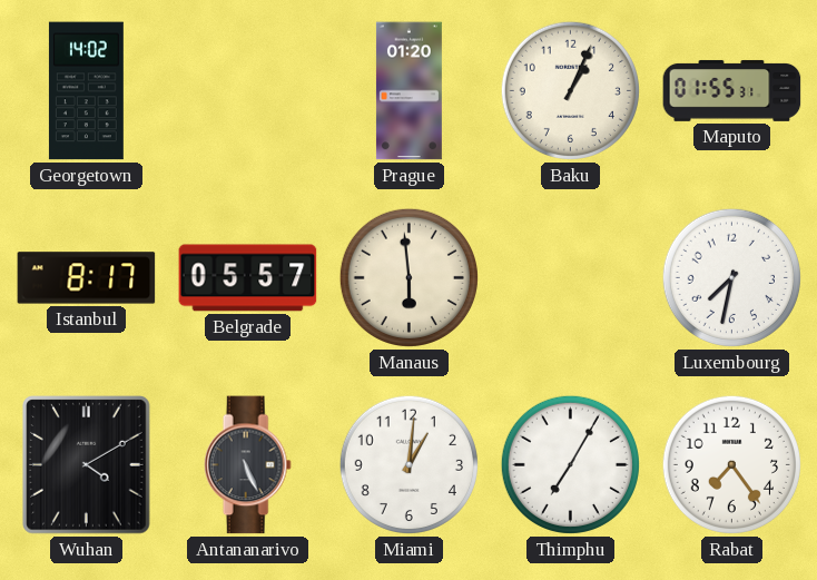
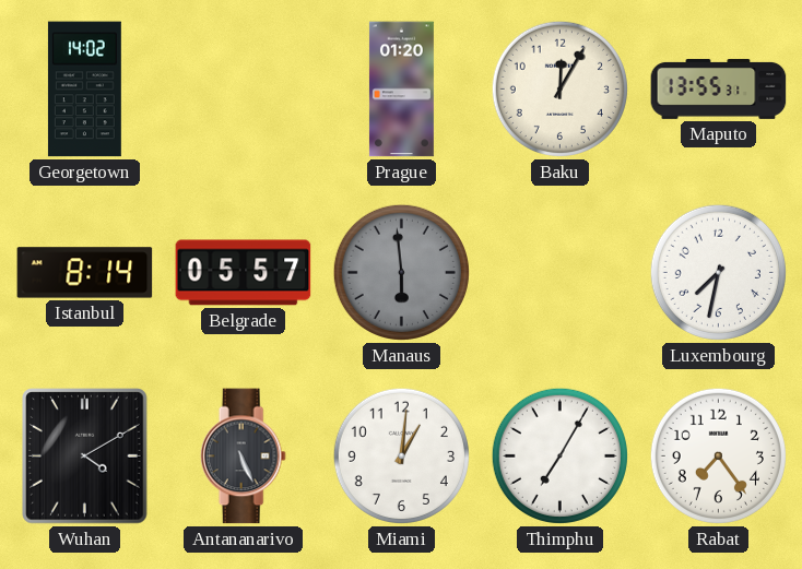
Baku: 1:04 -> 12:05 (559, 88)
Maputo: 01:55 -> 13:55 (719, 90)
Istanbul: 8:17 -> 8:14 (85, 273)
Manaus dial: cream -> grey (401, 272)
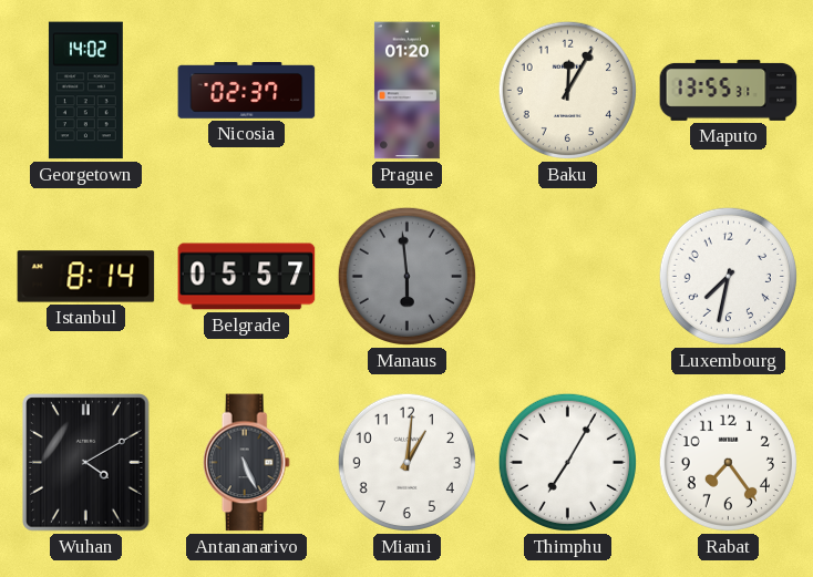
Nicosia: none -> 02:37 (247, 91)
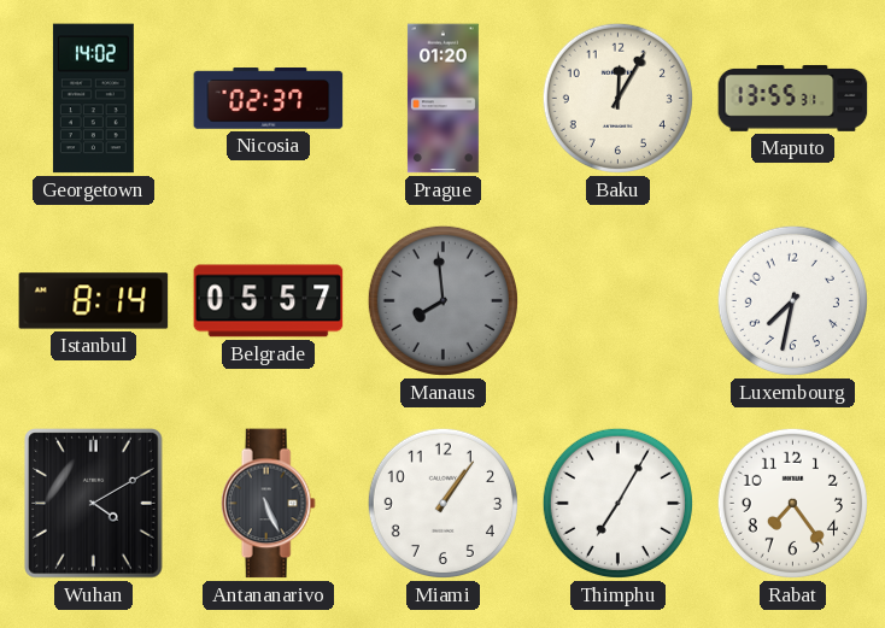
Manaus: 5:59 -> 7:59 (443, 300)
Miami: 1:01 -> 1:06 (443, 503)
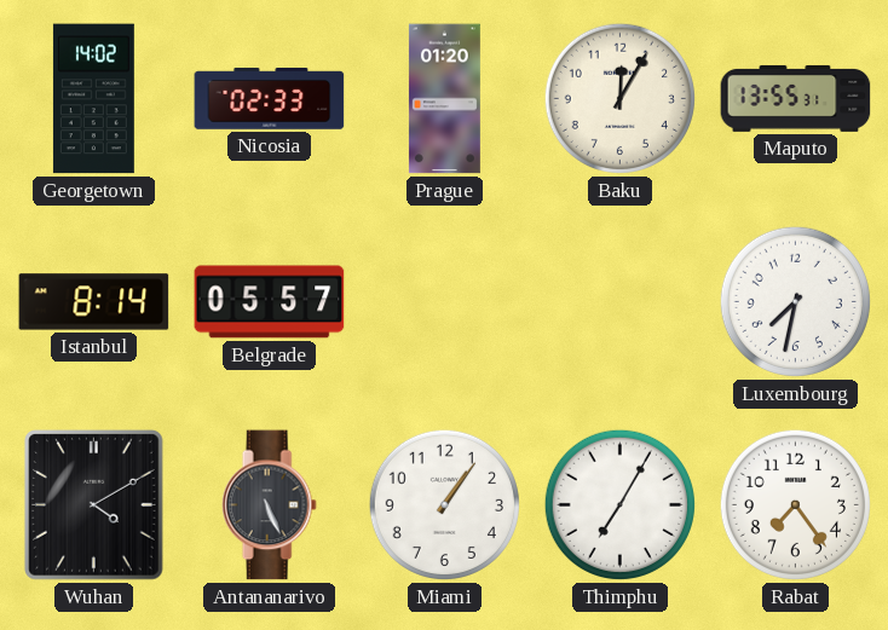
Nicosia: 02:37 -> 02:33 (270, 99)
Manaus: 7:59 -> none (443, 300)
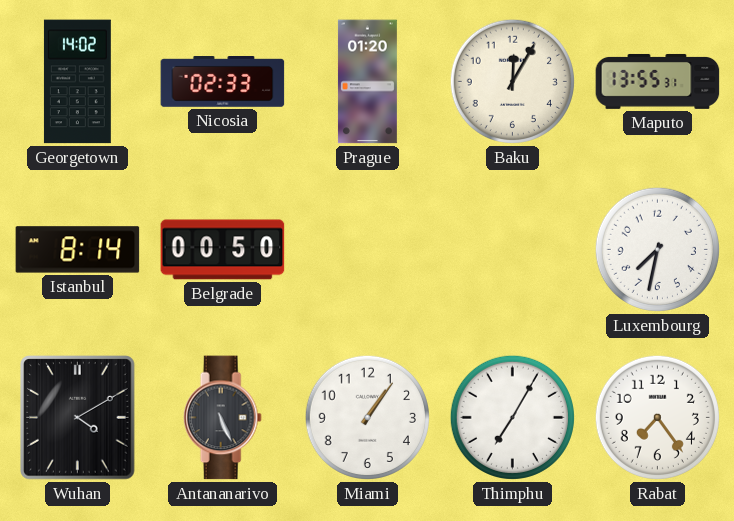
Belgrade: 05:57 -> 00:50 (223, 250)
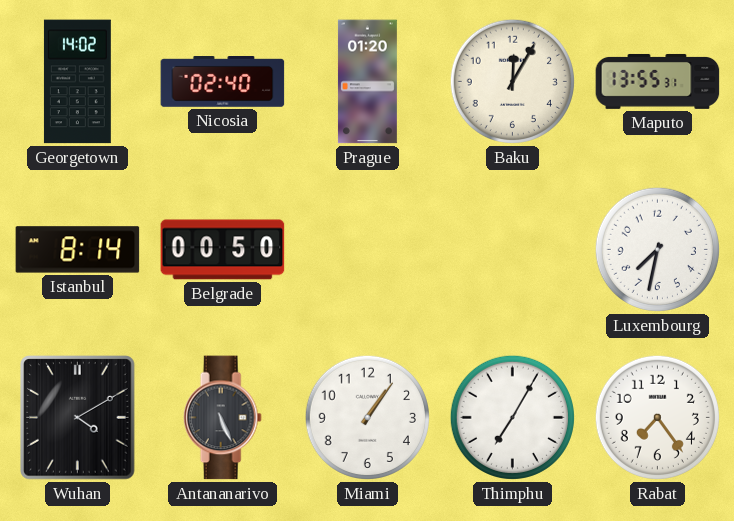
Nicosia: 02:33 -> 02:40 (223, 82)
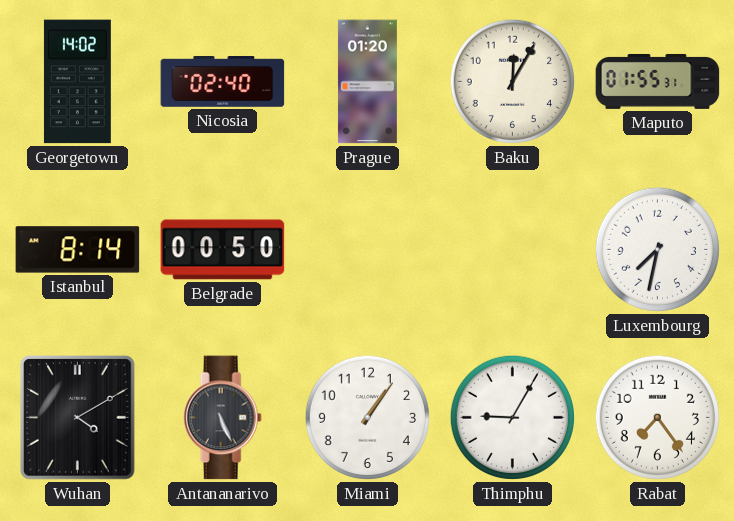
Maputo: 13:55 -> 01:55 (658, 82)
Thimphu: 7:05 -> 9:05 (512, 417)
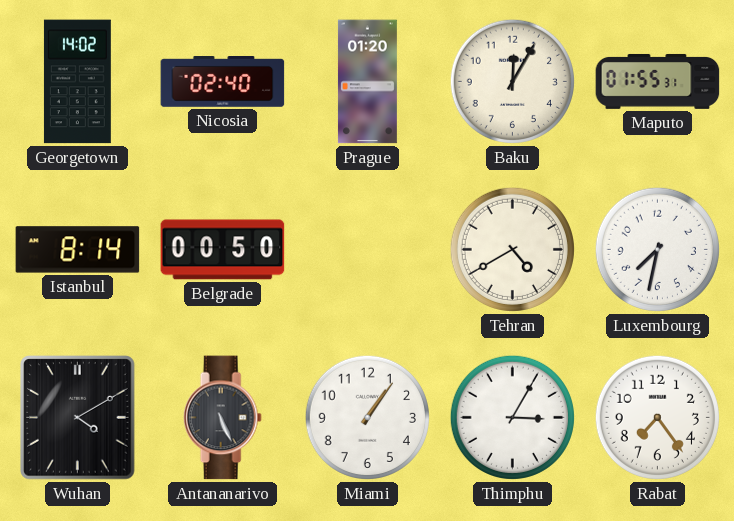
Tehran: none -> 4:40 (512, 249)
Thimphu: 9:05 -> 3:05 (512, 417)
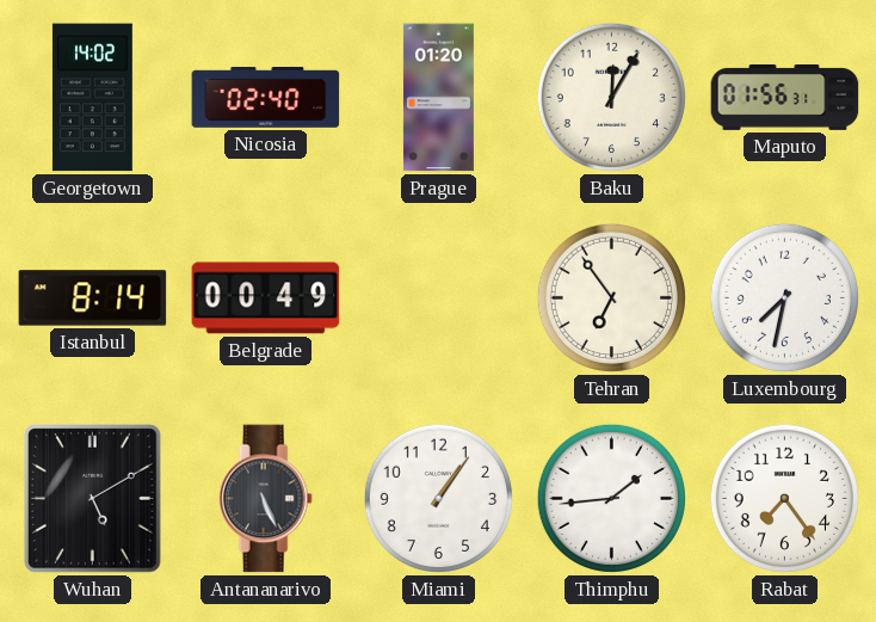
Maputo: 01:55 -> 01:56 (785, 98)
Belgrade: 00:50 -> 00:49 (266, 298)
Tehran: 4:40 -> 6:54 (611, 297)
Wuhan: 4:10 -> 5:10 (93, 499)
Thimphu: 3:05 -> 1:44 (611, 498)
